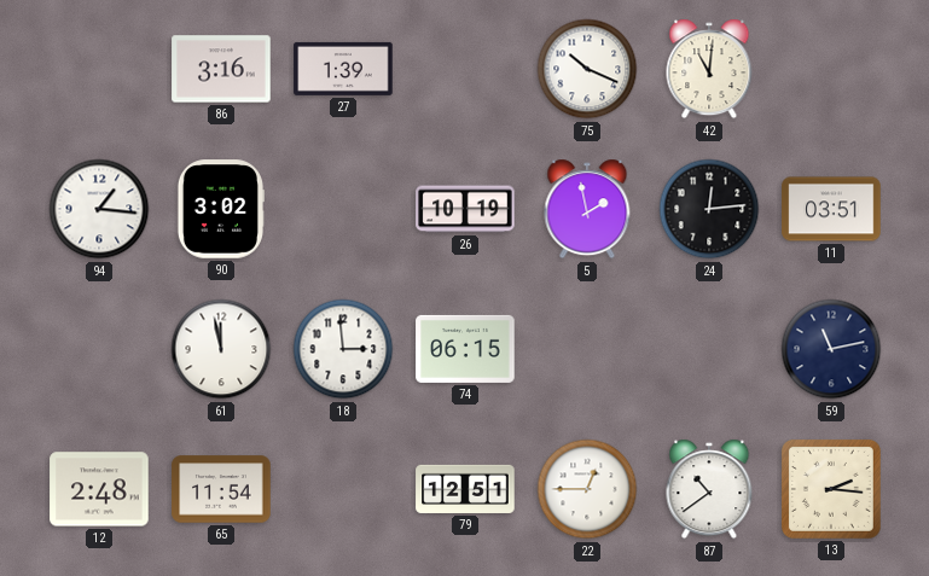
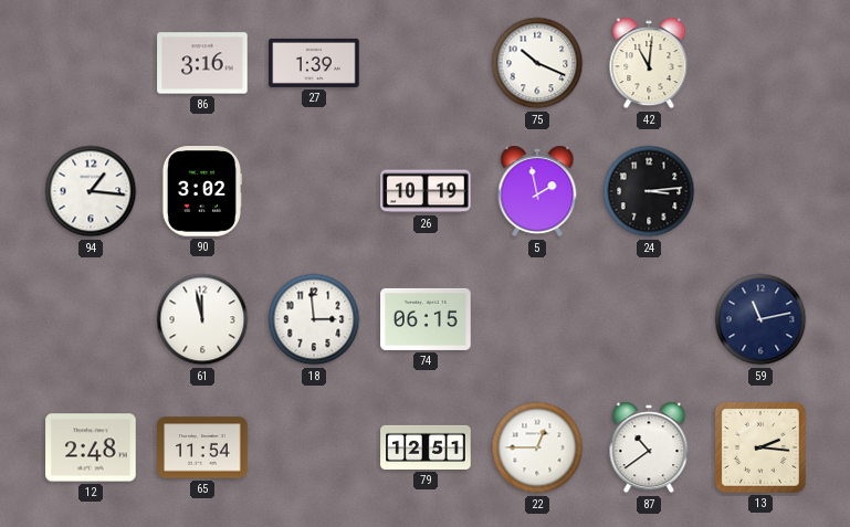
24: 12:14 -> 3:14 (649, 191)
11: 03:51 -> none (831, 209)
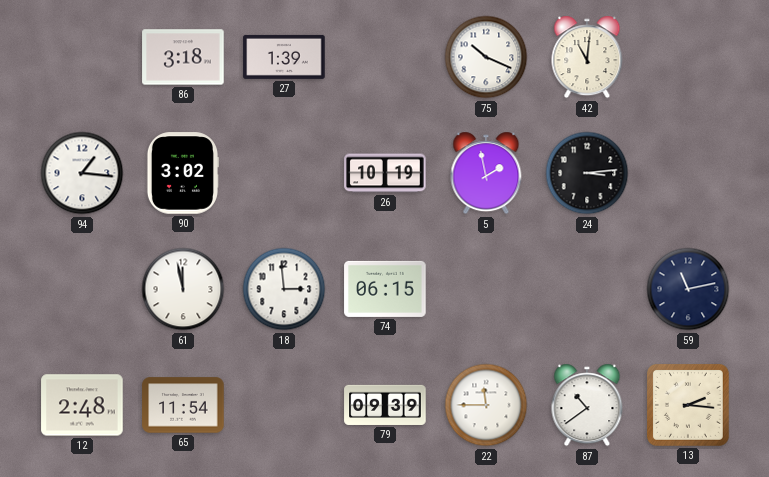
86: 3:16 -> 3:18 (183, 57)
79: 12:51 -> 09:39 (385, 405)
22: 12:45 -> 11:45 (486, 405)
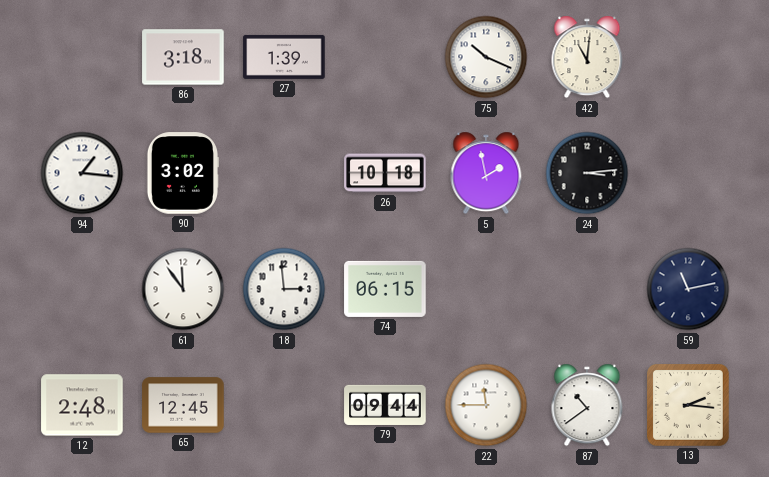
26: 10:19 -> 10:18 (385, 173)
61: 11:58 -> 11:54 (183, 289)
65: 11:54 -> 12:45 (183, 405)
79: 09:39 -> 09:44 (385, 405)
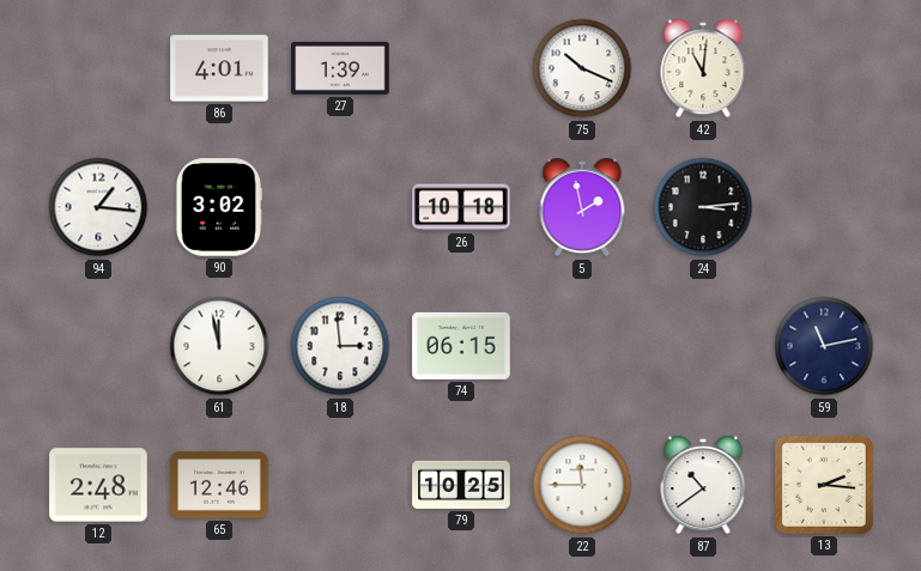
86: 3:18 -> 4:01 (219, 68)
61: 11:54 -> 11:58 (219, 346)
65: 12:45 -> 12:46 (219, 485)
79: 09:44 -> 10:25 (461, 485)
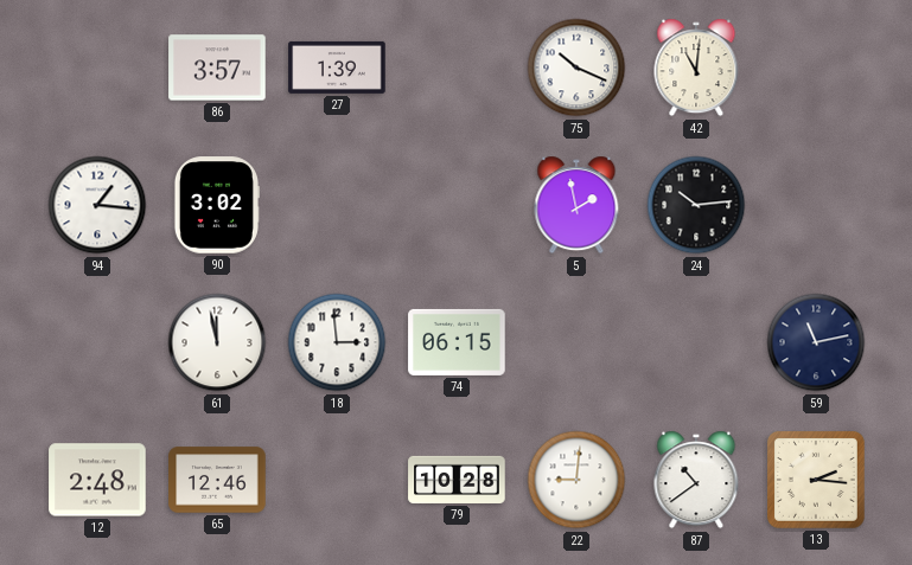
86: 4:01 -> 3:57 (217, 68)
26: 10:18 -> none (461, 207)
24: 3:14 -> 10:14 (696, 205)
79: 10:25 -> 10:28 (457, 480)
22: 11:45 -> 9:01 (576, 480)
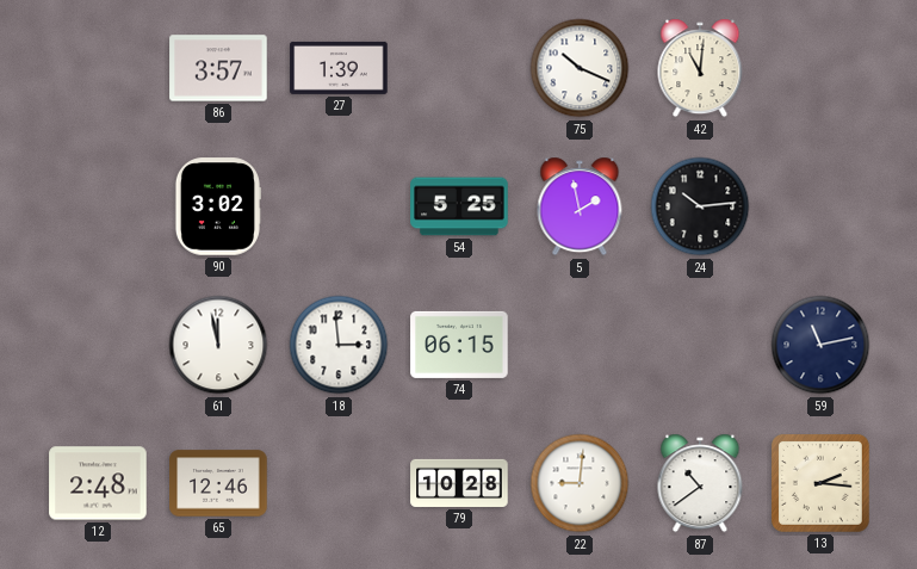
94: 1:16 -> none (97, 205)
54: none -> 5:25 (459, 206)
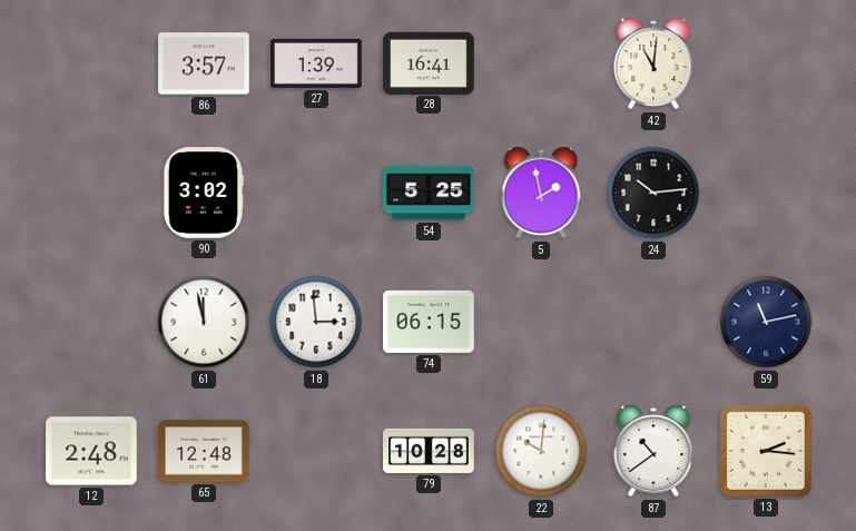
28: none -> 16:41 (429, 62)
75: 10:19 -> none (580, 68)
65: 12:46 -> 12:48 (204, 451)
22: 9:01 -> 10:01 (541, 451)
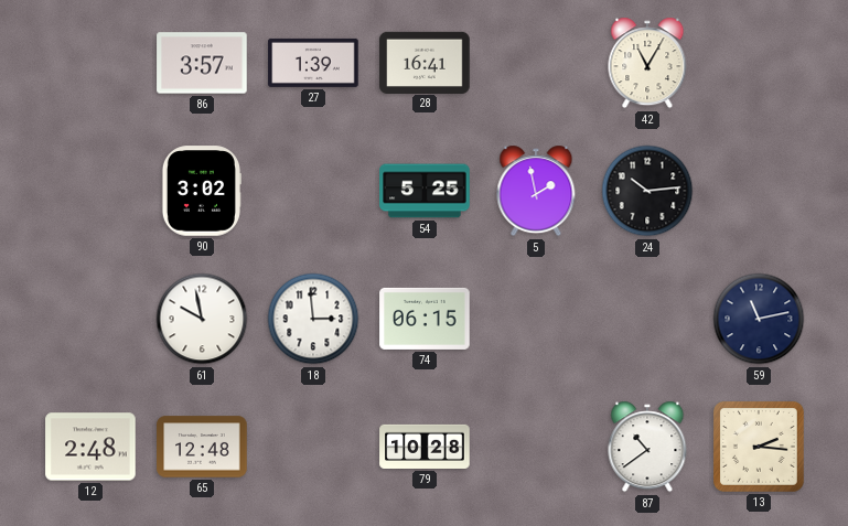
42: 11:01 -> 11:05 (647, 63)
61: 11:58 -> 9:58 (202, 319)
22: 10:01 -> none (541, 451)
